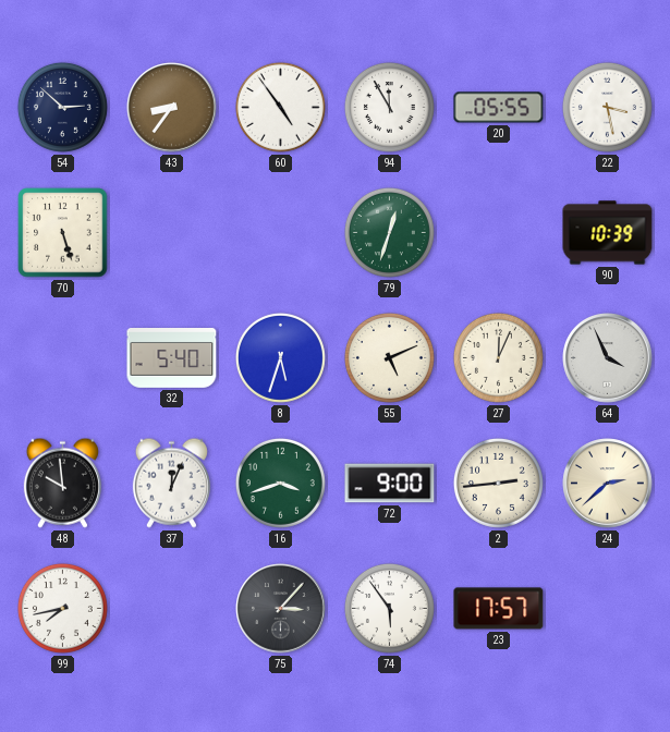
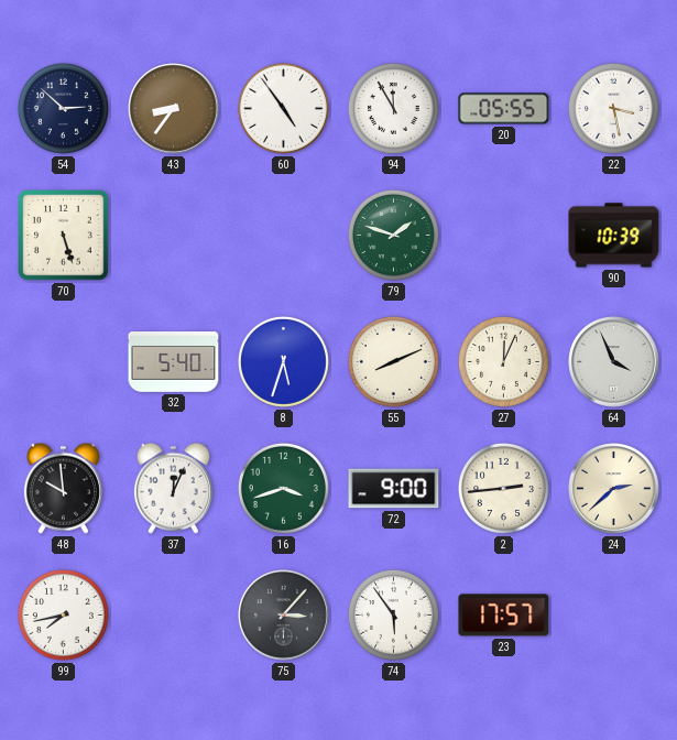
79: 12:33 -> 1:48 (393, 235)
55: 5:11 -> 8:11 (393, 361)
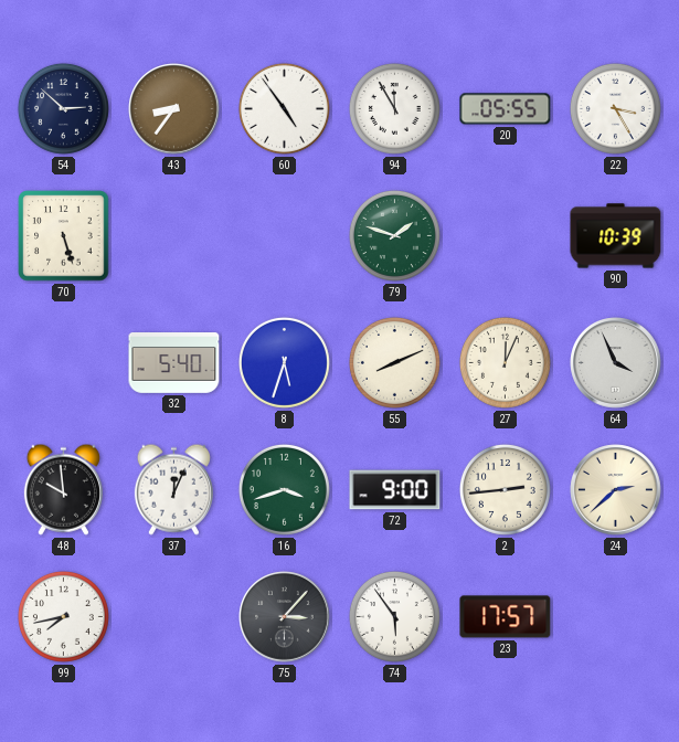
22: 3:28 -> 3:25 (615, 108)
